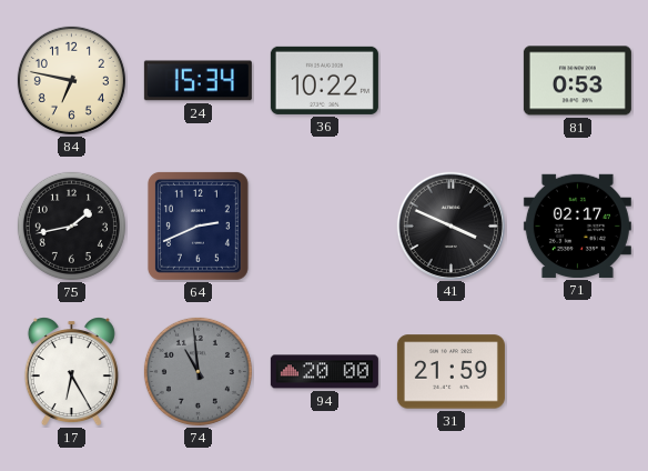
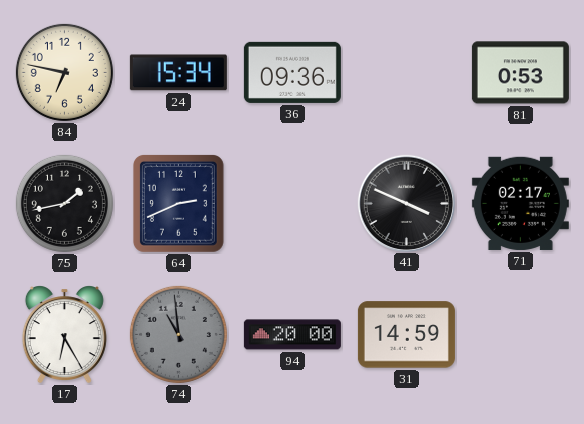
36: 10:22 -> 09:36 (292, 72)
31: 21:59 -> 14:59 (406, 335)
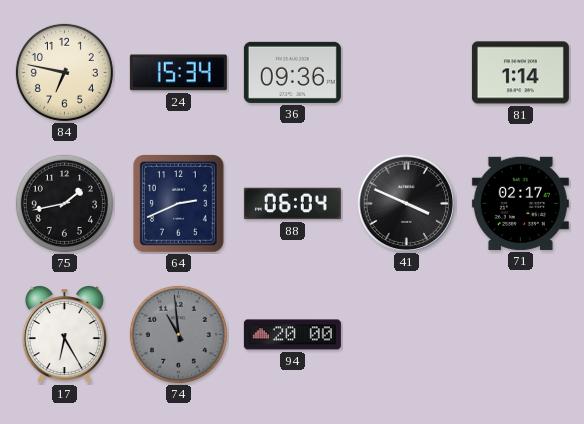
81: 0:53 -> 1:14 (520, 73)
88: none -> 06:04 (292, 204)
31: 14:59 -> none (406, 335)
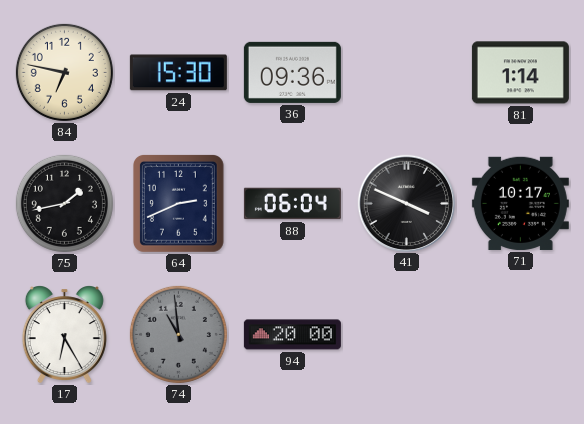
24: 15:34 -> 15:30 (178, 73)
71: 02:17 -> 10:17 (520, 203)
